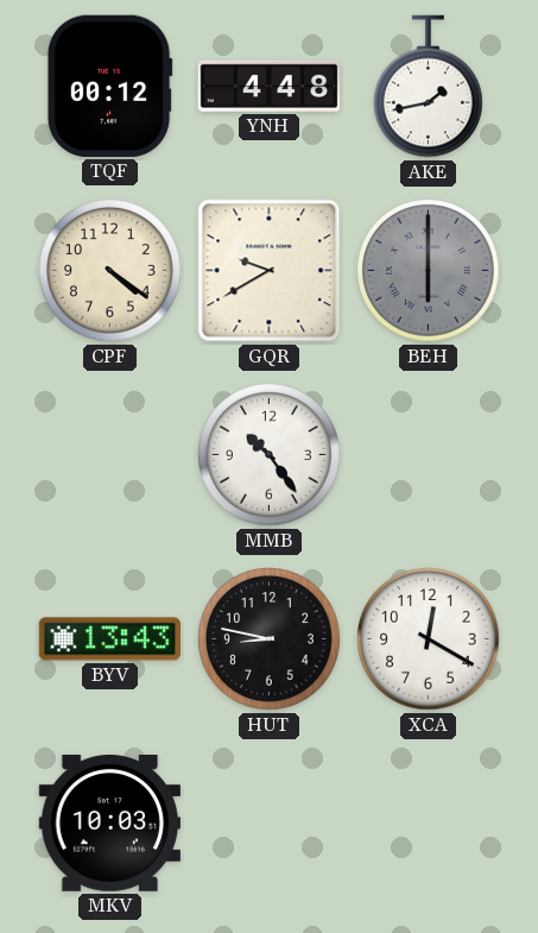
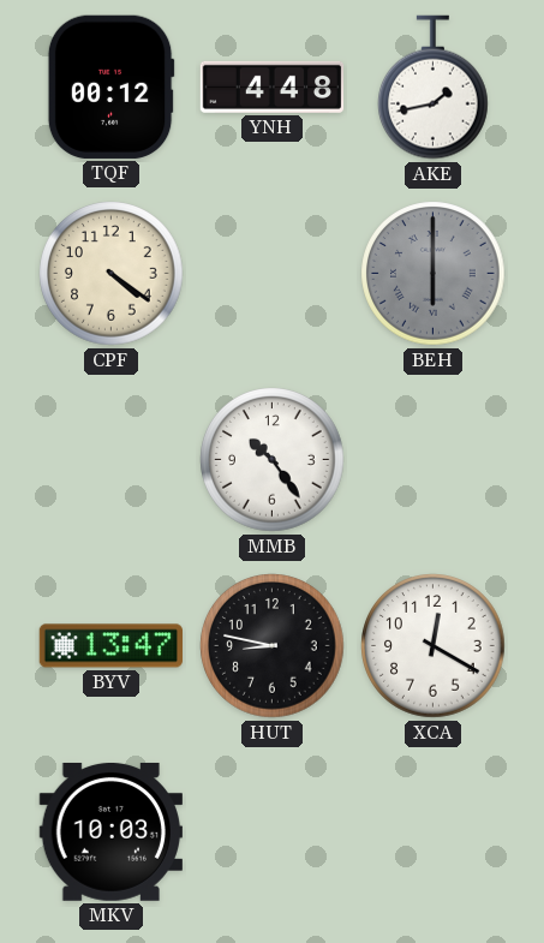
GQR: 9:40 -> none (270, 271)
BYV: 13:43 -> 13:47 (110, 646)
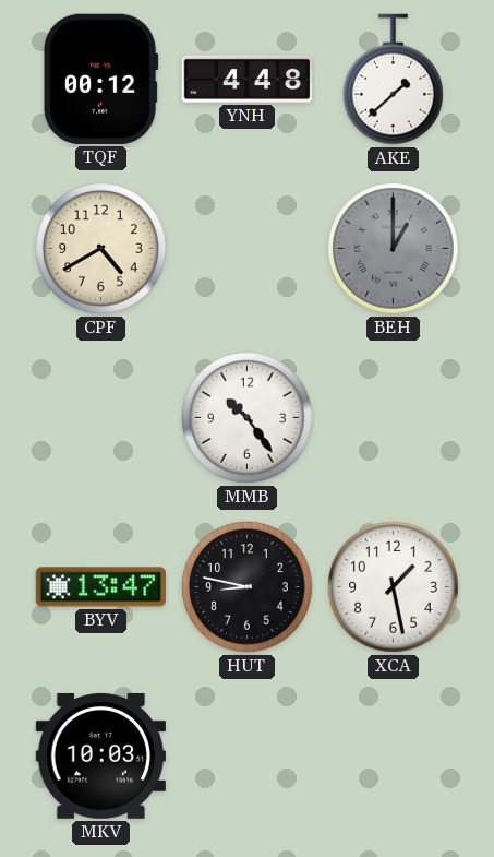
AKE: 1:43 -> 1:38 (394, 80)
CPF: 4:21 -> 4:40 (101, 249)
BEH: 6:00 -> 1:00 (394, 249)
XCA: 12:20 -> 1:28 (394, 587)
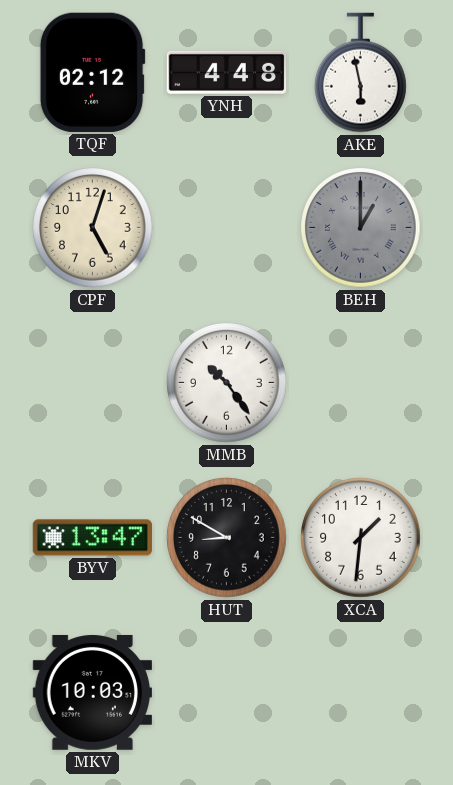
TQF: 00:12 -> 02:12 (92, 72)
AKE: 1:38 -> 5:58 (361, 73)
CPF: 4:40 -> 5:03 (93, 228)
HUT: 8:47 -> 8:50 (227, 538)
XCA: 1:28 -> 1:31 (361, 538)
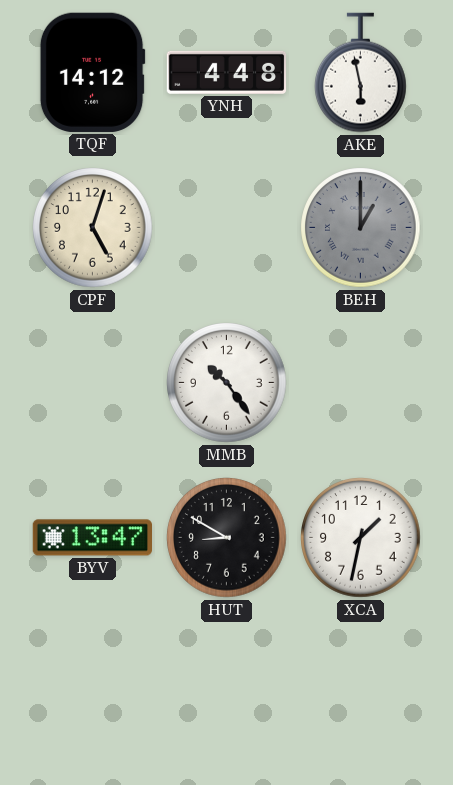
TQF: 02:12 -> 14:12 (92, 72)
XCA: 1:31 -> 1:32 (361, 538)
MKV: 10:03 -> none (92, 692)
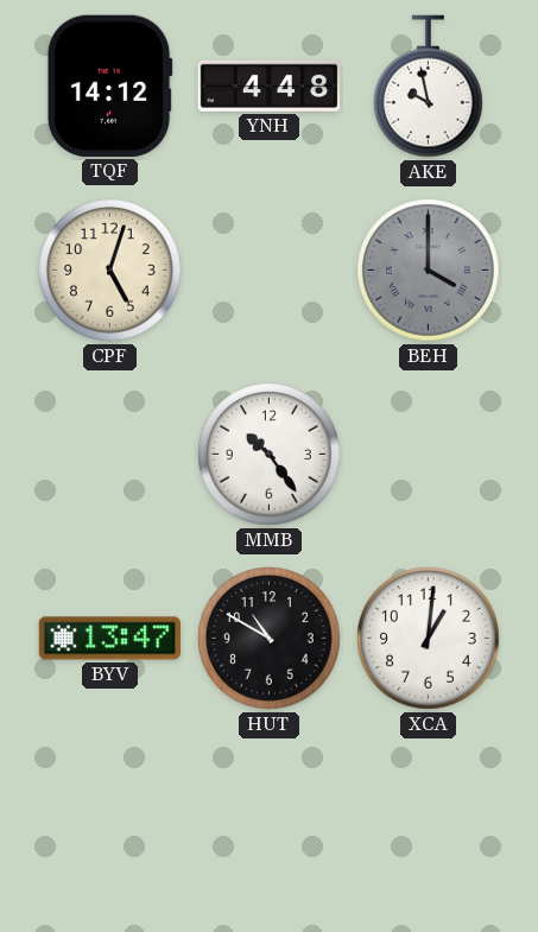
AKE: 5:58 -> 9:58 (429, 87)
BEH: 1:00 -> 4:00 (429, 271)
HUT: 8:50 -> 10:50 (270, 639)
XCA: 1:32 -> 1:01 (429, 639)
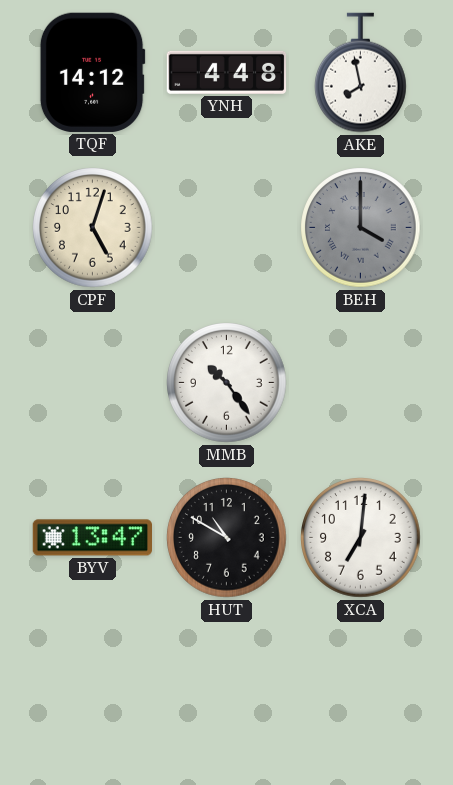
AKE: 9:58 -> 7:58 (361, 73)
XCA: 1:01 -> 7:01 (361, 538)
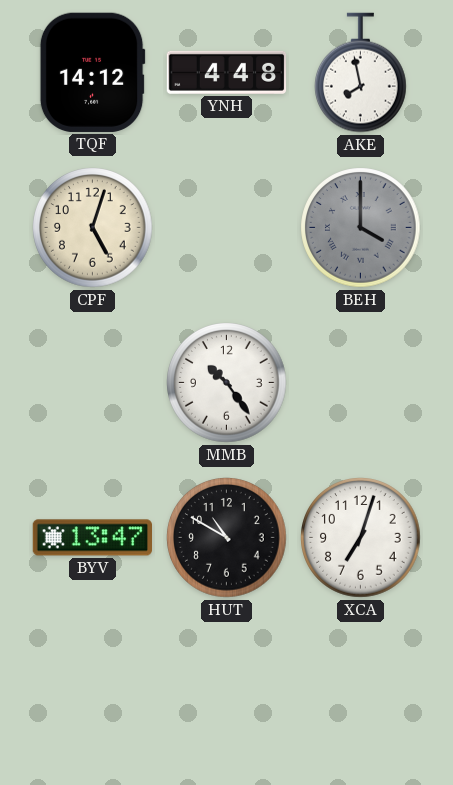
XCA: 7:01 -> 7:03 (361, 538)
